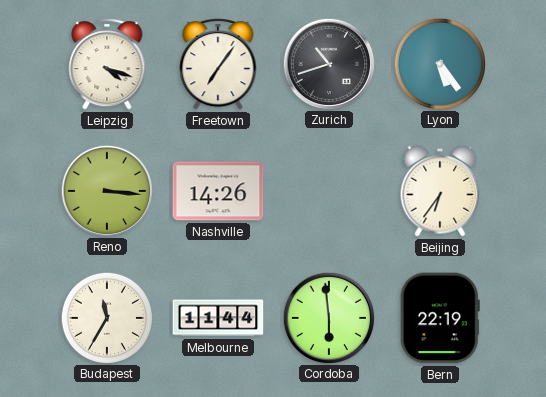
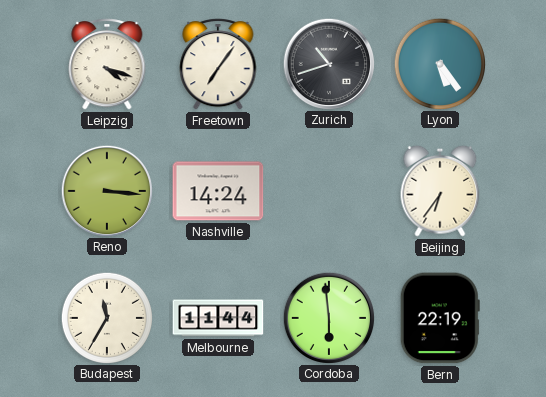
Nashville: 14:26 -> 14:24 (218, 191)
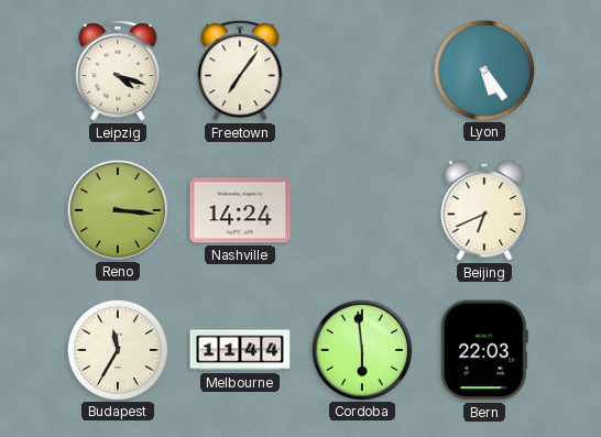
Zurich: 10:42 -> none (328, 63)
Beijing: 6:36 -> 6:41 (484, 210)
Bern: 22:19 -> 22:03 (484, 350)
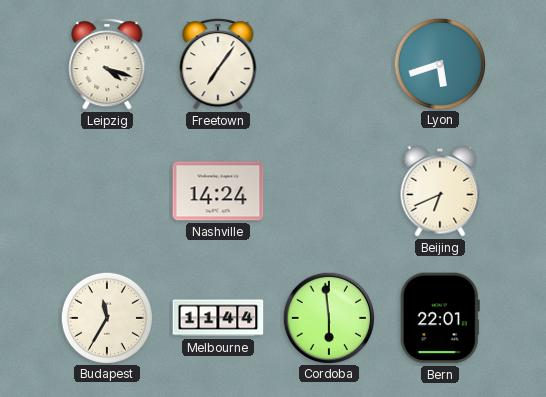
Lyon: 5:24 -> 5:42 (439, 63)
Reno: 3:16 -> none (117, 209)
Bern: 22:03 -> 22:01 (440, 318)
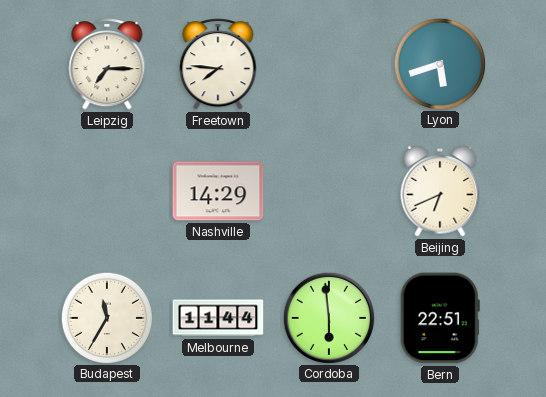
Leipzig: 4:18 -> 7:15 (107, 64)
Freetown: 7:06 -> 7:46 (218, 64)
Nashville: 14:24 -> 14:29 (218, 191)
Bern: 22:01 -> 22:51 (440, 318)
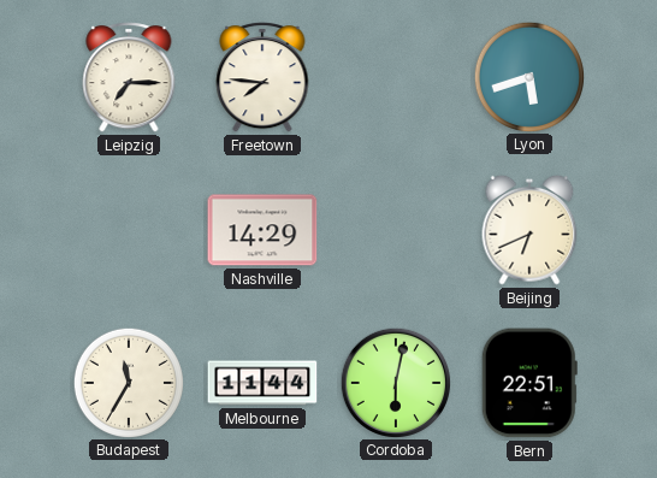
Cordoba: 5:59 -> 6:02 (395, 382)
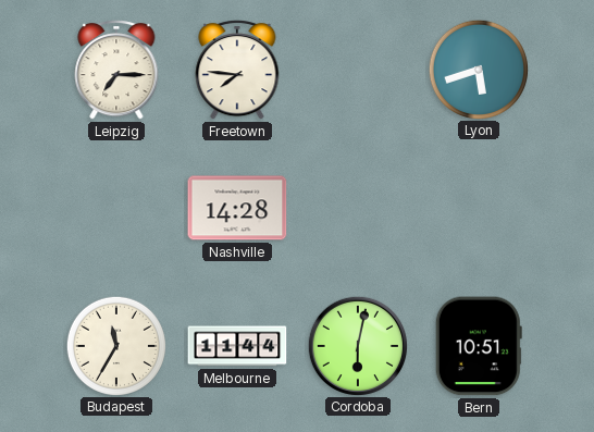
Nashville: 14:29 -> 14:28 (237, 208)
Beijing: 6:41 -> none (529, 230)
Bern: 22:51 -> 10:51 (479, 346)
